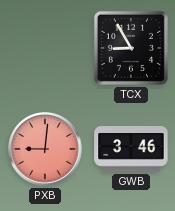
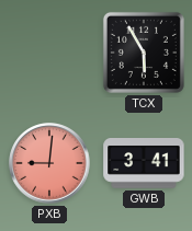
TCX: 8:55 -> 5:55 (144, 53)
GWB: 3:46 -> 3:41 (144, 163)
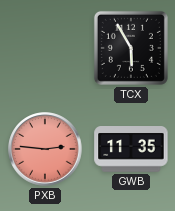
PXB: 9:01 -> 2:46 (45, 149)
GWB: 3:41 -> 11:35 (131, 149)
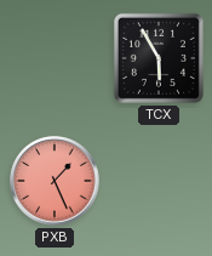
PXB: 2:46 -> 1:26 (55, 181)
GWB: 11:35 -> none (131, 149)
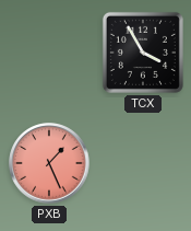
TCX: 5:55 -> 3:55 (143, 53)
